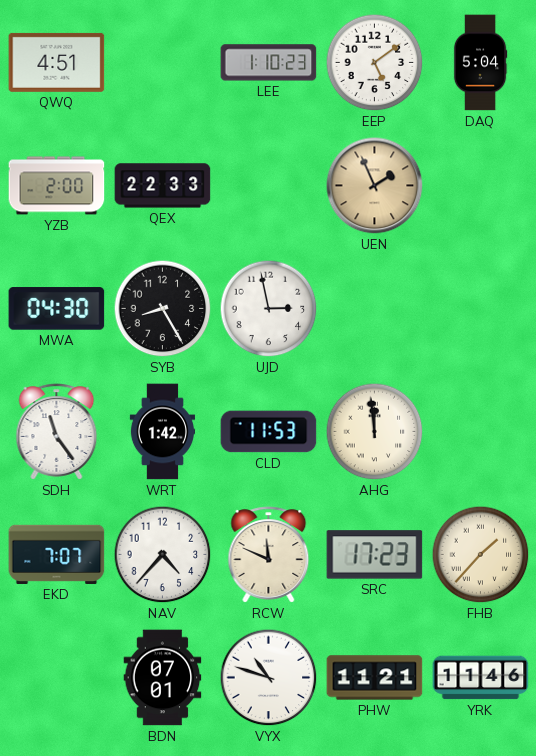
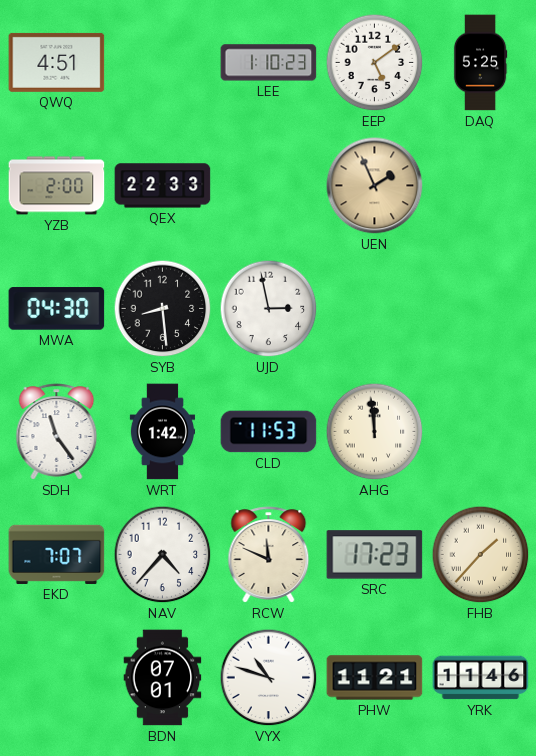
DAQ: 5:04 -> 5:25 (480, 63)
SYB: 8:25 -> 8:29 (163, 309)
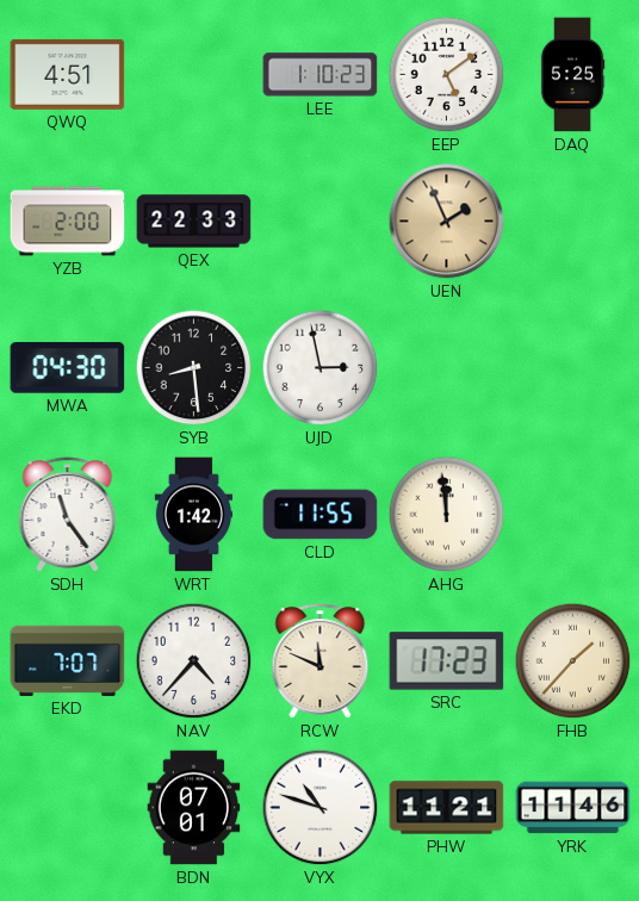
CLD: 11:53 -> 11:55 (321, 515)
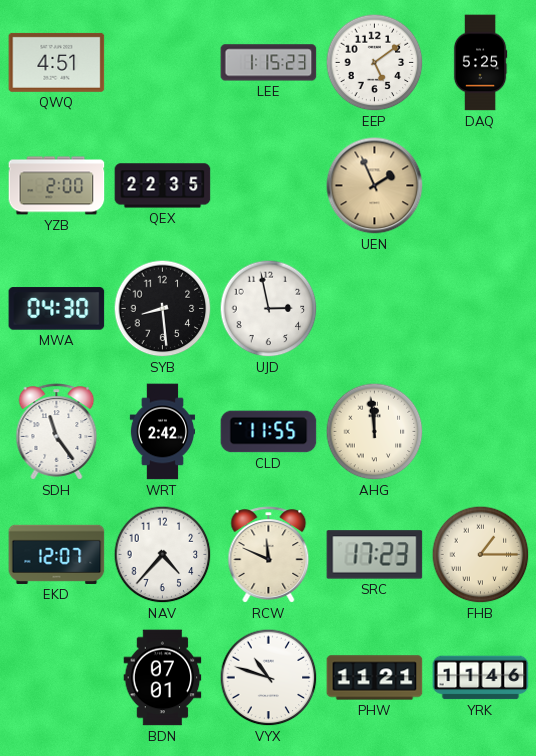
LEE: 1:10 -> 1:15 (269, 63)
QEX: 22:33 -> 22:35 (163, 186)
WRT: 1:42 -> 2:42 (162, 432)
EKD: 7:07 -> 12:07 (57, 554)
FHB: 1:37 -> 1:15 (481, 555)
